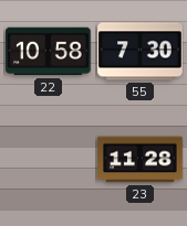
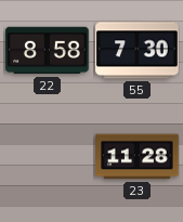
22: 10:58 -> 8:58 (48, 51)
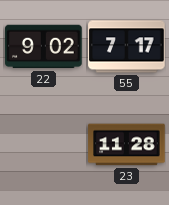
22: 8:58 -> 9:02 (44, 47)
55: 7:30 -> 7:17 (127, 47)
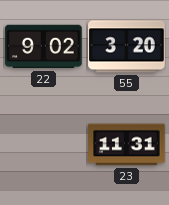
55: 7:17 -> 3:20 (127, 47)
23: 11:28 -> 11:31 (127, 145)
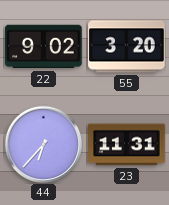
44: none -> 6:37 (43, 144)
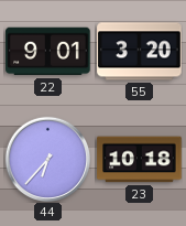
22: 9:02 -> 9:01 (48, 52)
23: 11:31 -> 10:18 (140, 160)
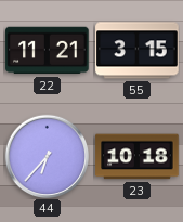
22: 9:01 -> 11:21 (48, 51)
55: 3:20 -> 3:15 (138, 51)
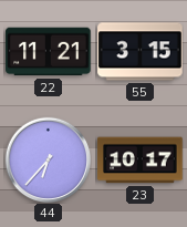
23: 10:18 -> 10:17 (141, 161)
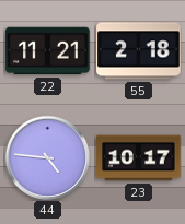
55: 3:15 -> 2:18 (139, 51)
44: 6:37 -> 4:46 (47, 157)
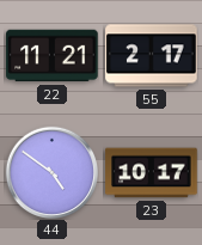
55: 2:18 -> 2:17 (152, 56)
44: 4:46 -> 4:51 (51, 172)
